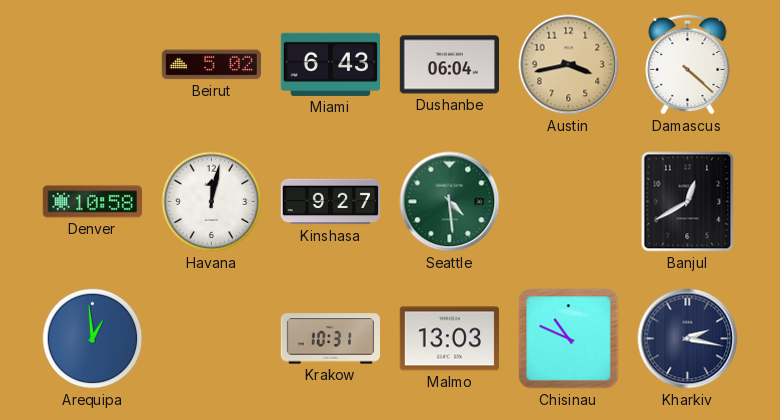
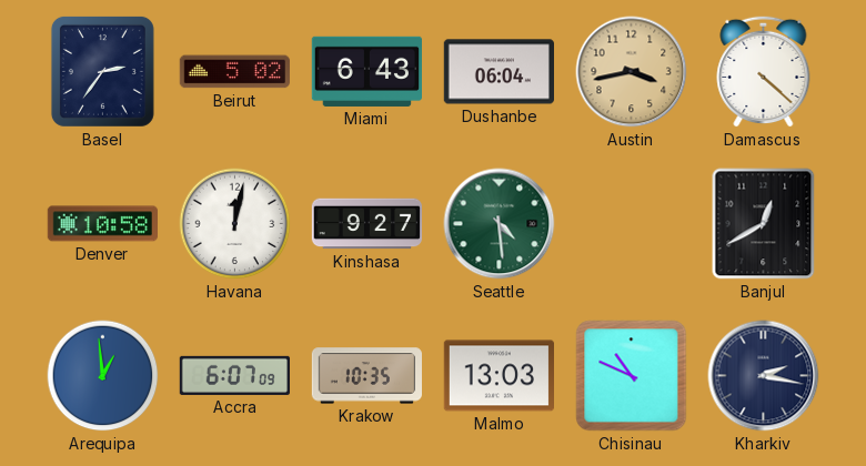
Basel: none -> 2:36 (102, 71)
Accra: none -> 6:07 (234, 375)
Krakow: 10:31 -> 10:35 (366, 376)
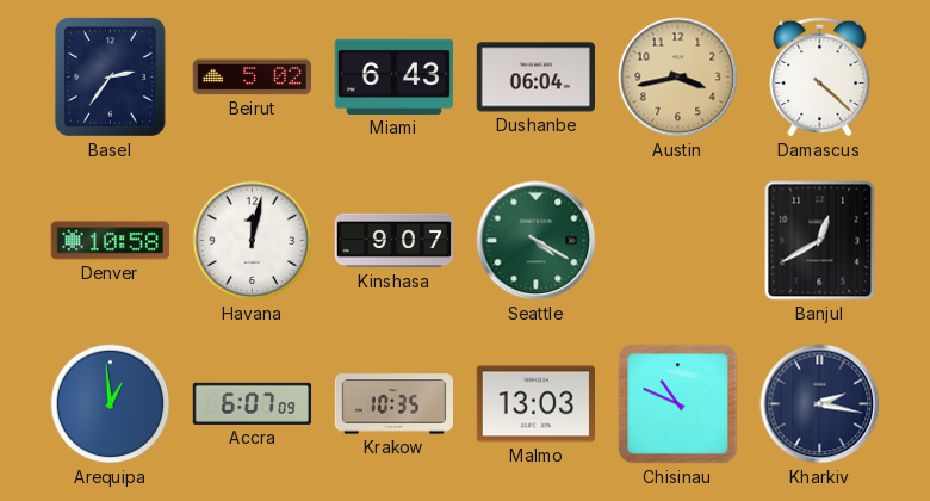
Kinshasa: 9:27 -> 9:07 (395, 241)
Seattle: 4:29 -> 4:20 (537, 241)
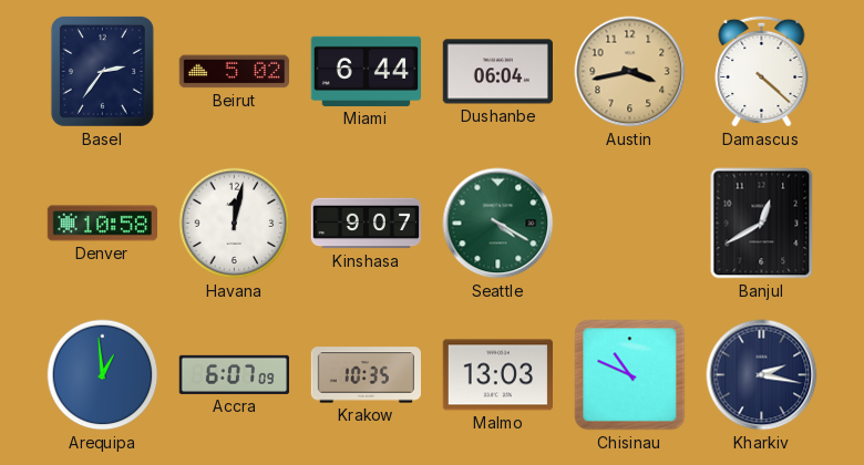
Miami: 6:43 -> 6:44 (366, 71)
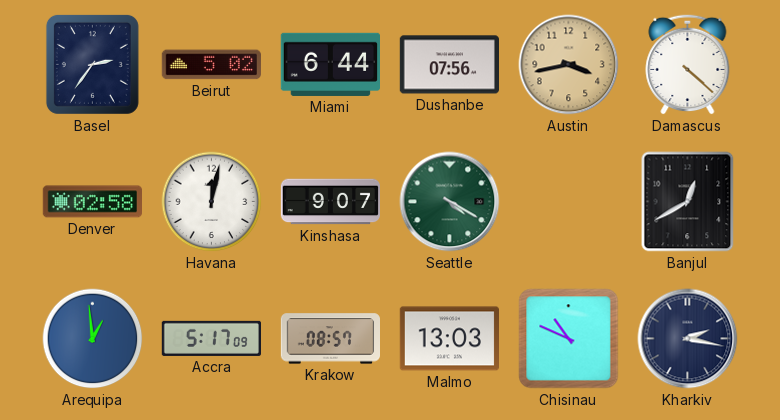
Dushanbe: 06:04 -> 07:56 (449, 65)
Denver: 10:58 -> 02:58 (92, 202)
Accra: 6:07 -> 5:17 (211, 338)
Krakow: 10:35 -> 08:57 (330, 339)
